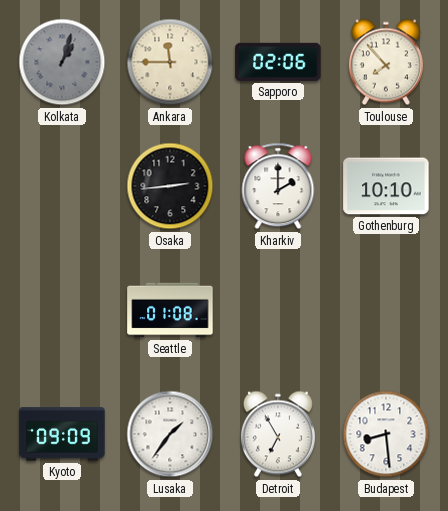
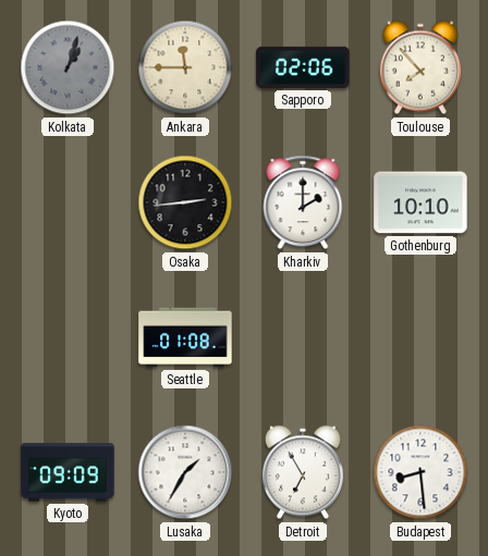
Lusaka: 1:36 -> 1:35 (185, 472)
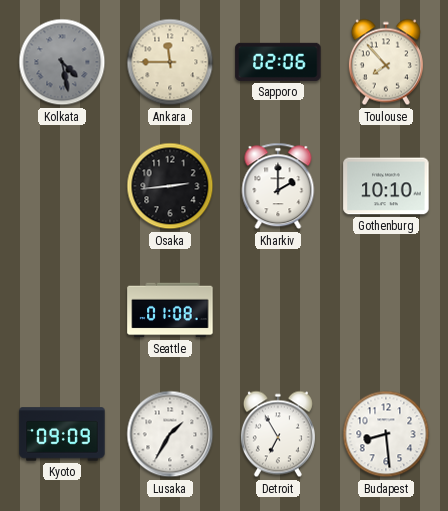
Kolkata: 1:03 -> 4:28 (62, 62)
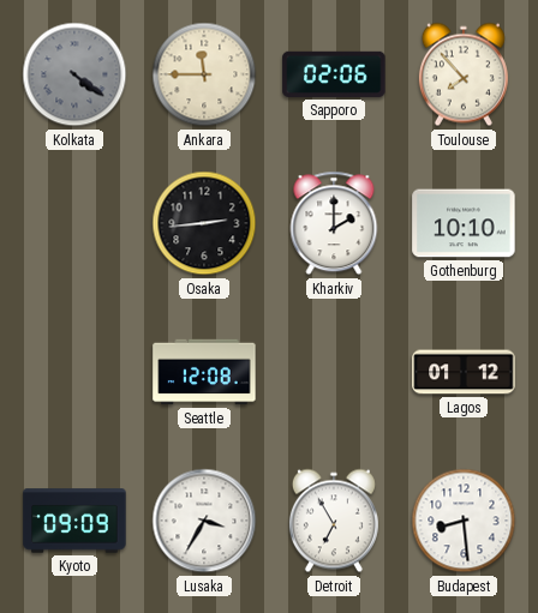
Kolkata: 4:28 -> 4:21 (74, 74)
Seattle: 01:08 -> 12:08 (204, 372)
Lagos: none -> 01:12 (464, 372)
Lusaka: 1:35 -> 3:35 (204, 521)
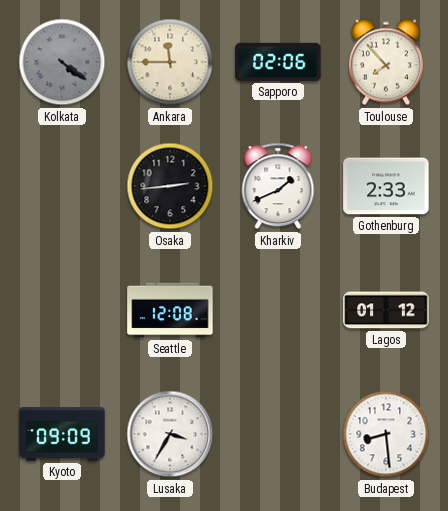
Kharkiv: 2:00 -> 1:41 (278, 186)
Gothenburg: 10:10 -> 2:33 (386, 186)
Detroit: 6:55 -> none (334, 521)
